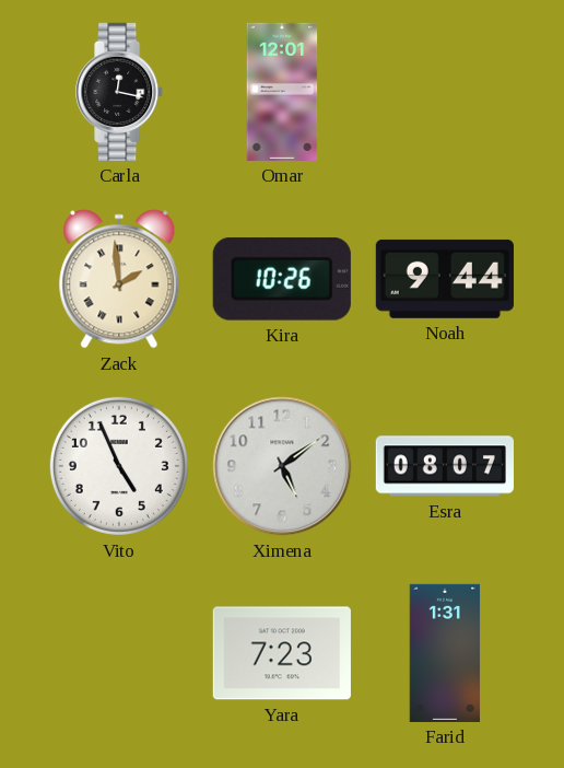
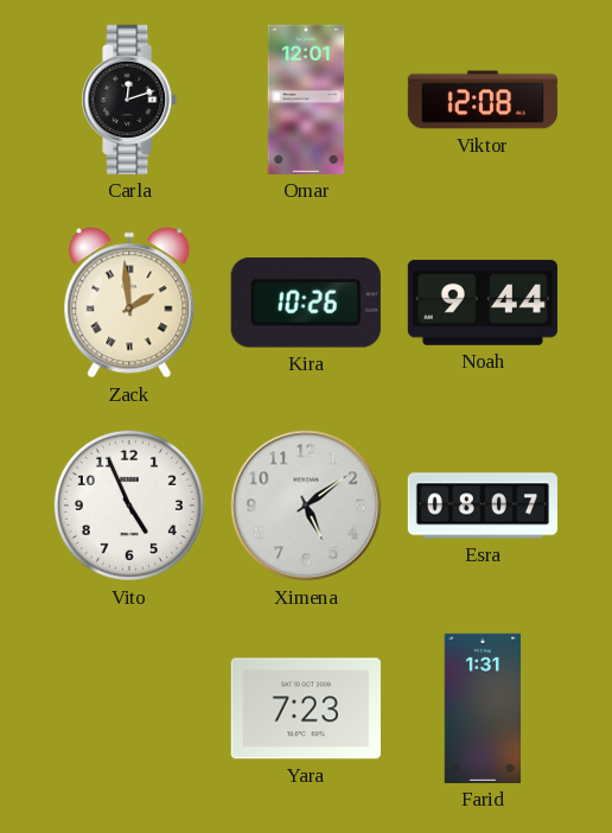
Carla: 12:17 -> 12:12 (130, 100)
Viktor: none -> 12:08 (483, 100)
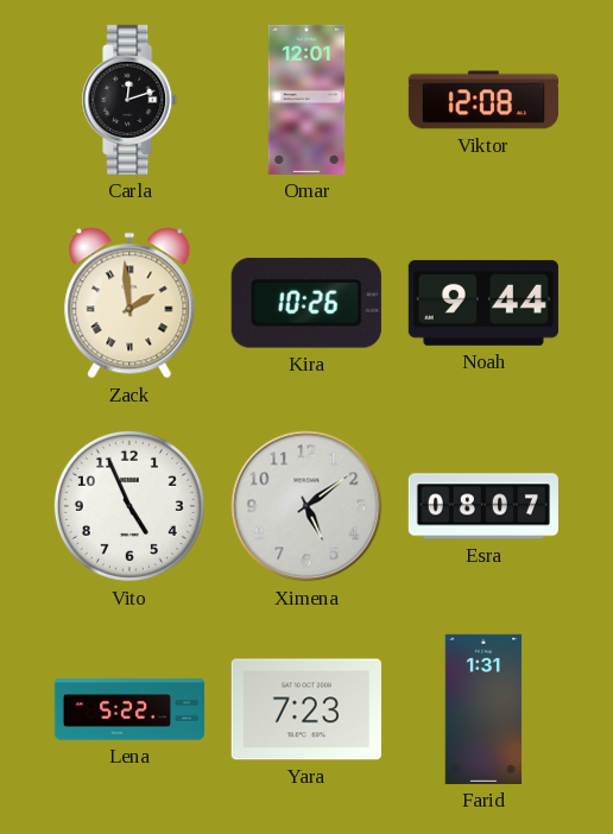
Lena: none -> 5:22 (128, 709)
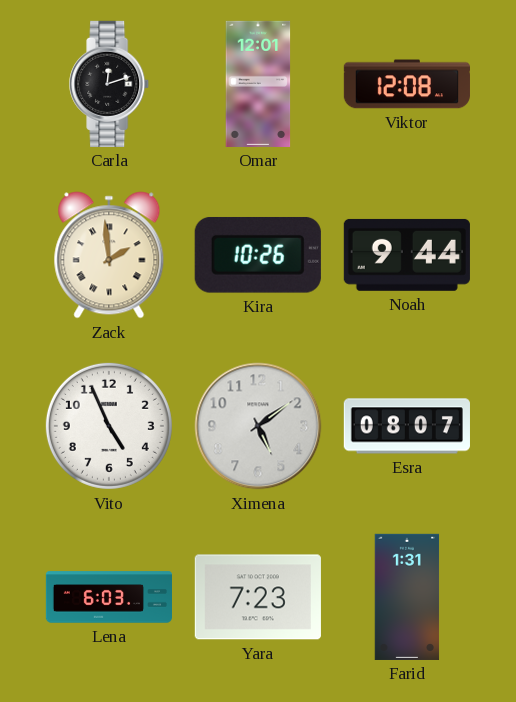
Lena: 5:22 -> 6:03 (108, 597)
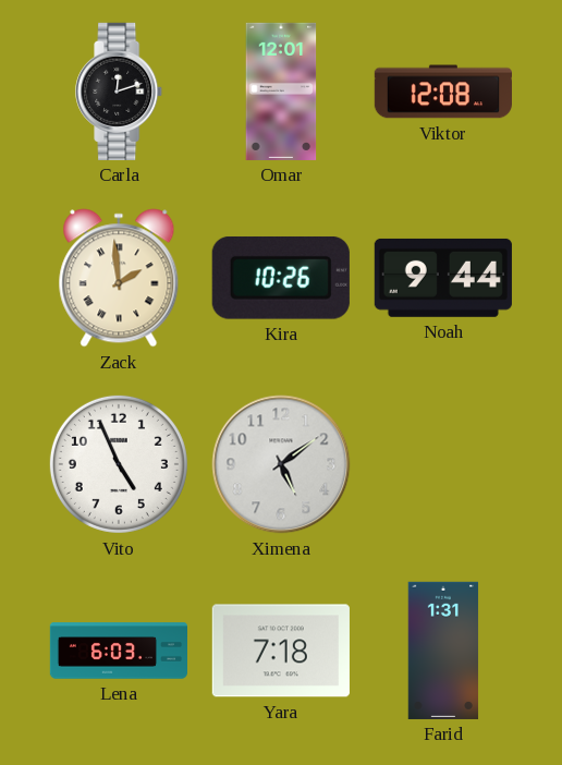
Esra: 08:07 -> none (407, 426)
Yara: 7:23 -> 7:18 (281, 651)
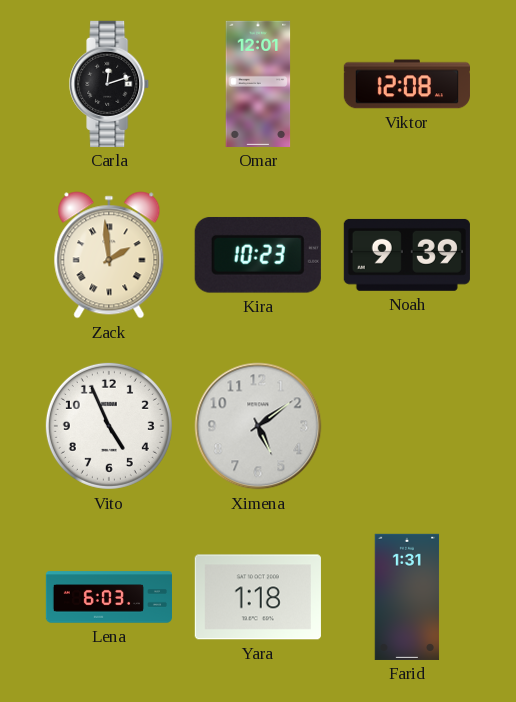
Kira: 10:26 -> 10:23 (258, 255)
Noah: 9:44 -> 9:39 (407, 255)
Yara: 7:18 -> 1:18 (258, 597)
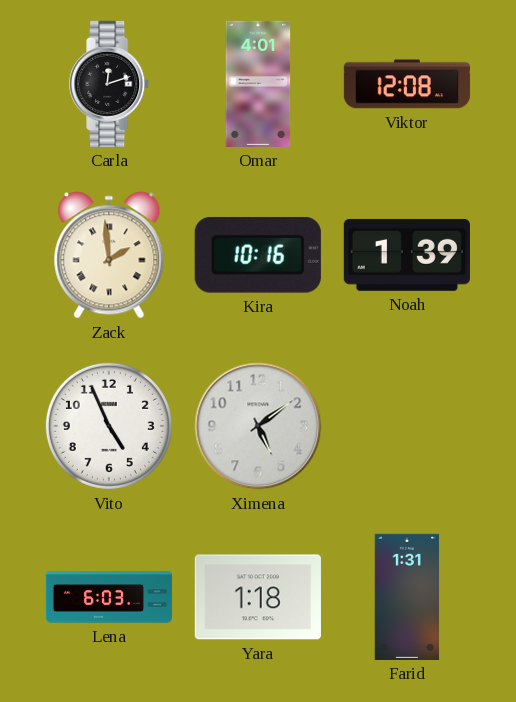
Omar: 12:01 -> 4:01 (258, 84)
Kira: 10:23 -> 10:16 (258, 255)
Noah: 9:39 -> 1:39 (407, 255)
